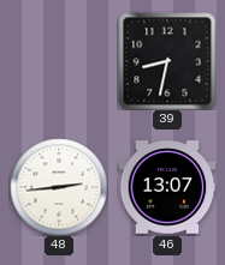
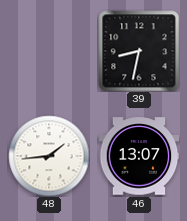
48: 2:44 -> 1:44 (49, 156)
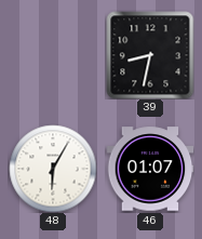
48: 1:44 -> 6:05 (53, 169)
46: 13:07 -> 01:07 (150, 169)
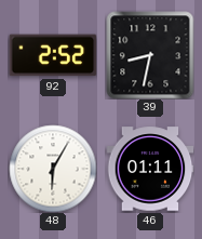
92: none -> 2:52 (53, 55)
46: 01:07 -> 01:11 (150, 169)
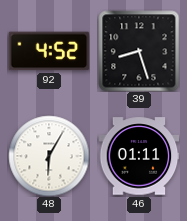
92: 2:52 -> 4:52 (49, 51)
39: 8:32 -> 8:27 (139, 51)
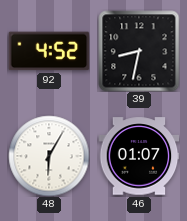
39: 8:27 -> 8:32 (139, 51)
46: 01:11 -> 01:07 (139, 156)
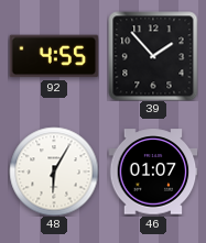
92: 4:52 -> 4:55 (54, 56)
39: 8:32 -> 1:53 (153, 56)
